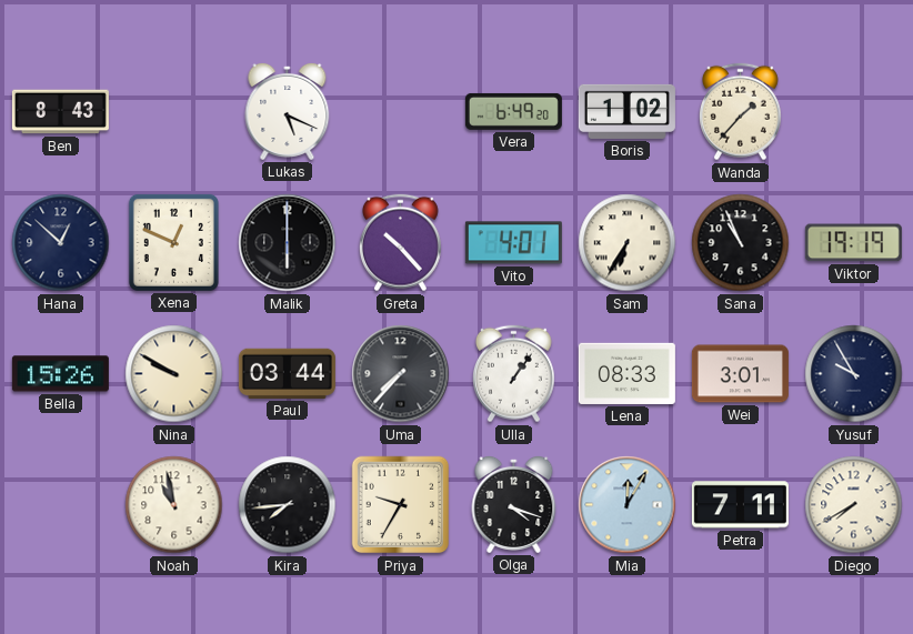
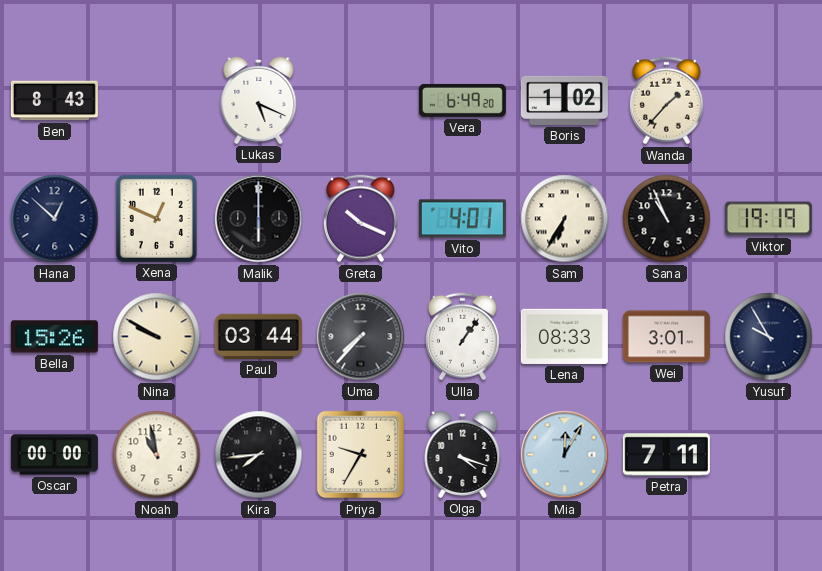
Greta: 10:23 -> 10:19 (360, 219)
Oscar: none -> 00:00 (54, 455)
Diego: 7:40 -> none (854, 505)
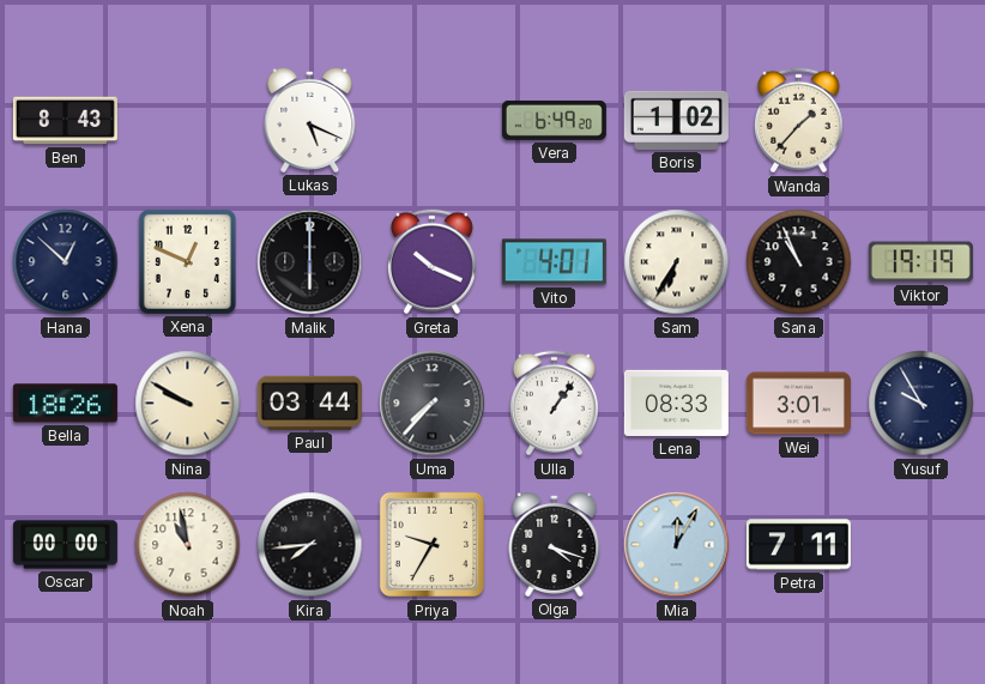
Bella: 15:26 -> 18:26 (65, 404)
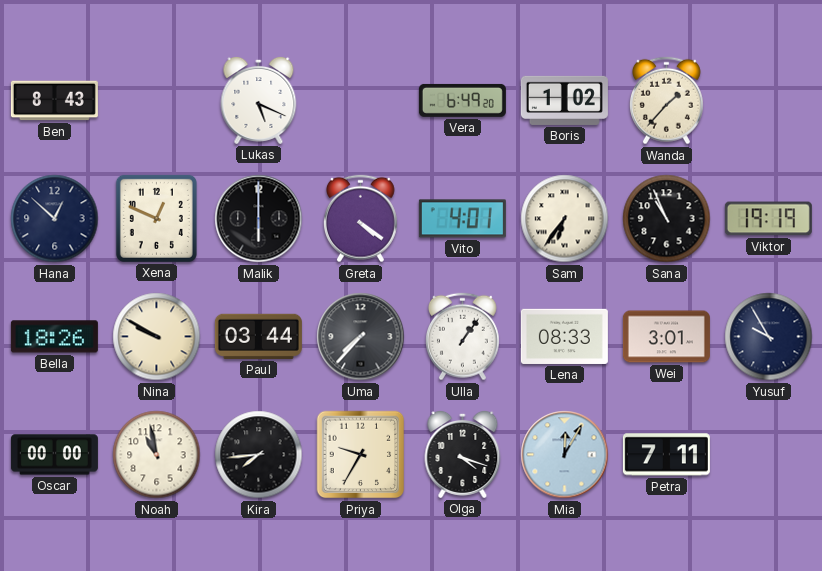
Greta: 10:19 -> 4:21 (360, 219)
Sam: 6:35 -> 6:36 (565, 219)
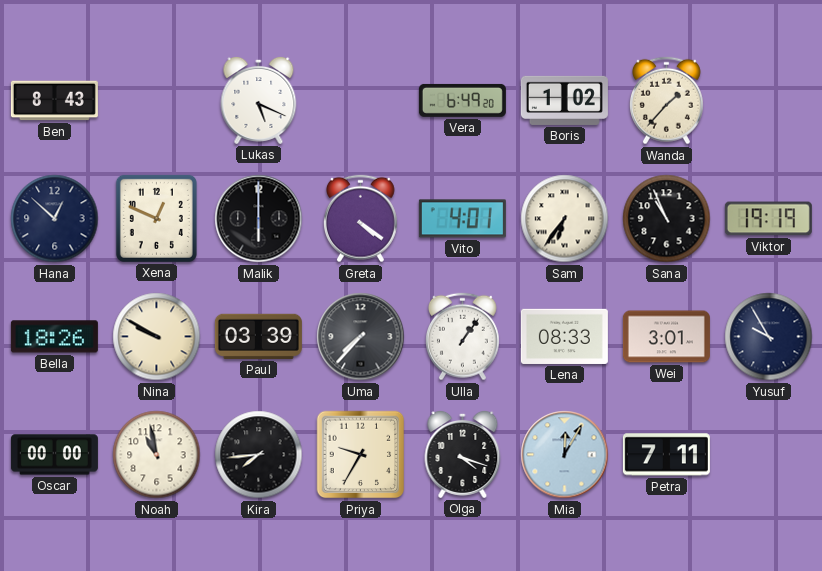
Paul: 03:44 -> 03:39 (258, 336)
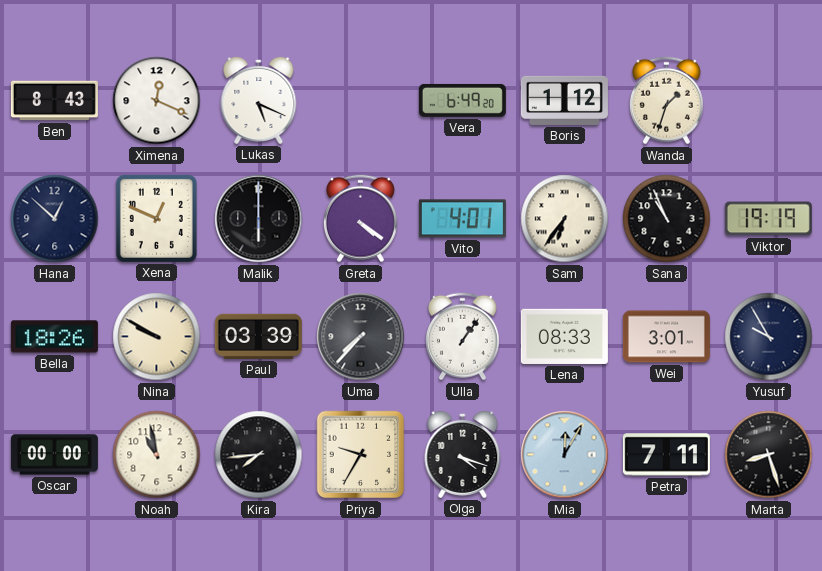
Ximena: none -> 12:19 (157, 101)
Boris: 1:02 -> 1:12 (564, 100)
Wanda: 1:37 -> 1:33 (666, 101)
Marta: none -> 8:27 (769, 455)
